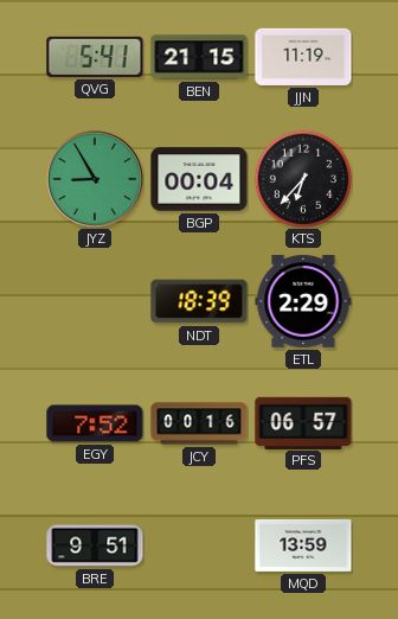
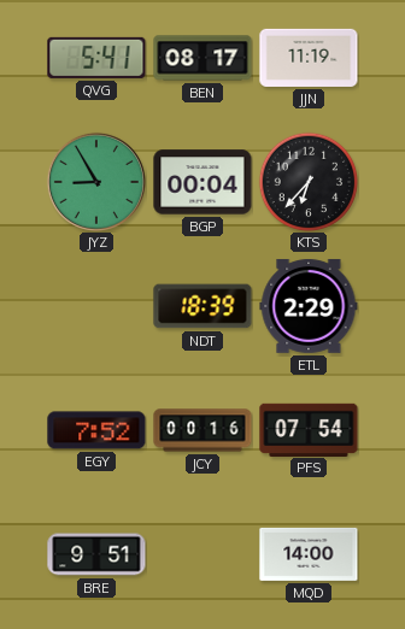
BEN: 21:15 -> 08:17 (202, 58)
PFS: 06:57 -> 07:54 (309, 429)
MQD: 13:59 -> 14:00 (309, 554)
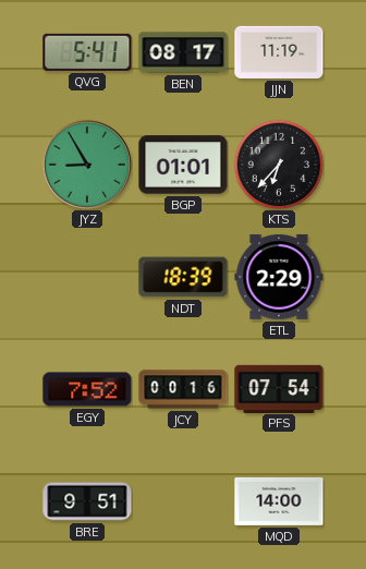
BGP: 00:04 -> 01:01 (183, 165)
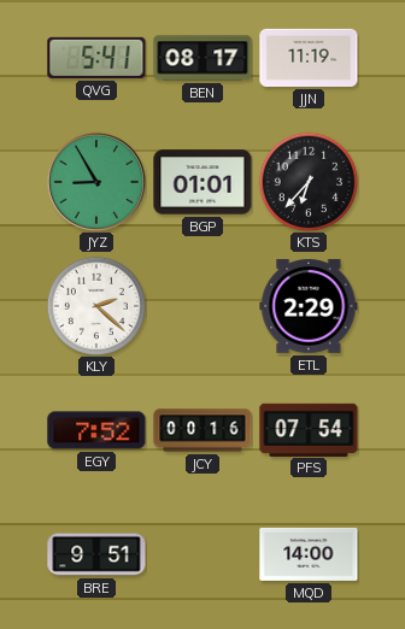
KLY: none -> 2:22 (96, 306)
NDT: 18:39 -> none (183, 277)
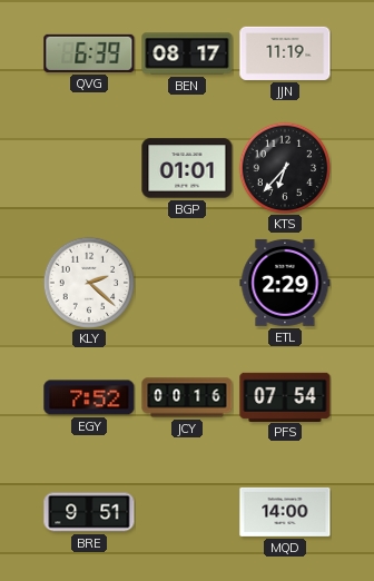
QVG: 5:41 -> 6:39 (89, 53)
JYZ: 8:55 -> none (96, 182)
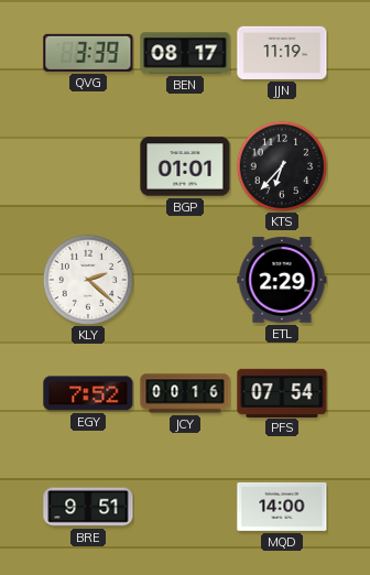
QVG: 6:39 -> 3:39 (88, 53)
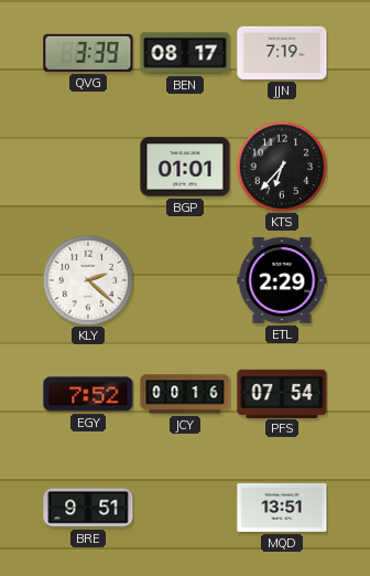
JJN: 11:19 -> 7:19 (282, 53)
MQD: 14:00 -> 13:51 (282, 508)
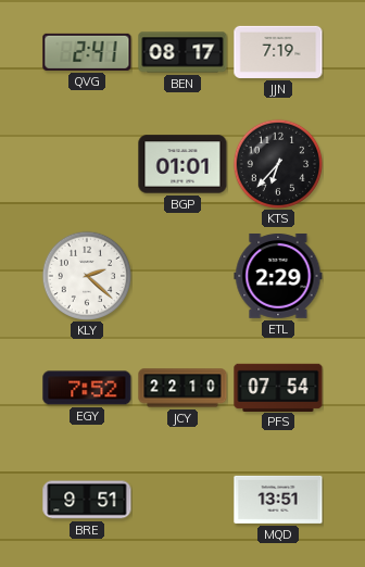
QVG: 3:39 -> 2:41 (87, 52)
JCY: 00:16 -> 22:10 (182, 388)
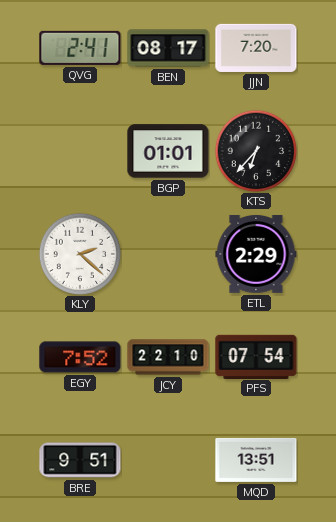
JJN: 7:19 -> 7:20 (256, 48)
